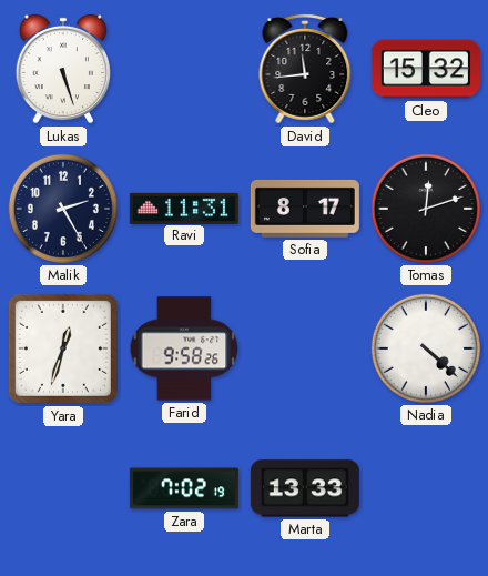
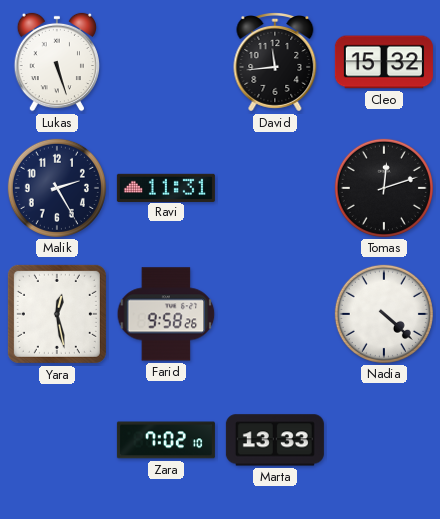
Sofia: 8:17 -> none (305, 209)
Yara: 12:33 -> 12:28 (57, 314)
Zara: 7:02:19 -> 7:02:10 (166, 440)
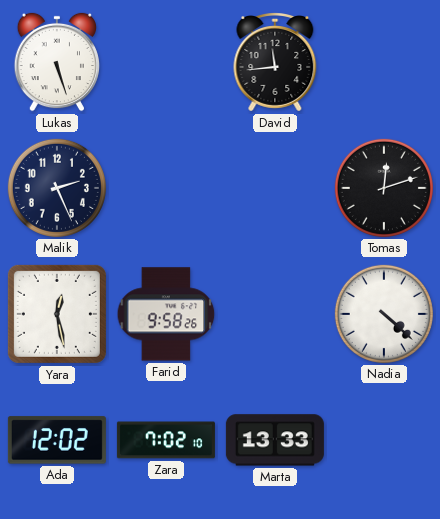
Cleo: 15:32 -> none (384, 62)
Malik: 2:25 -> 2:26 (57, 188)
Ravi: 11:31 -> none (166, 187)
Ada: none -> 12:02 (57, 440)
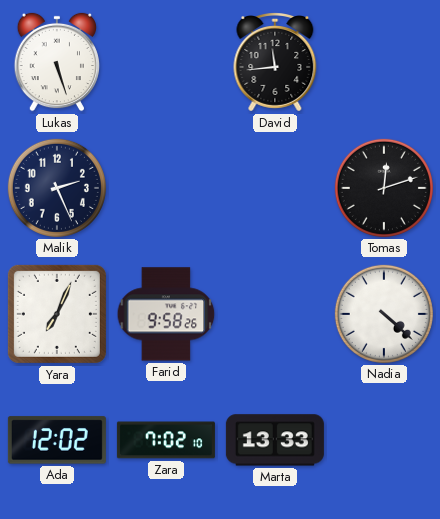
Yara: 12:28 -> 7:04 (57, 314)
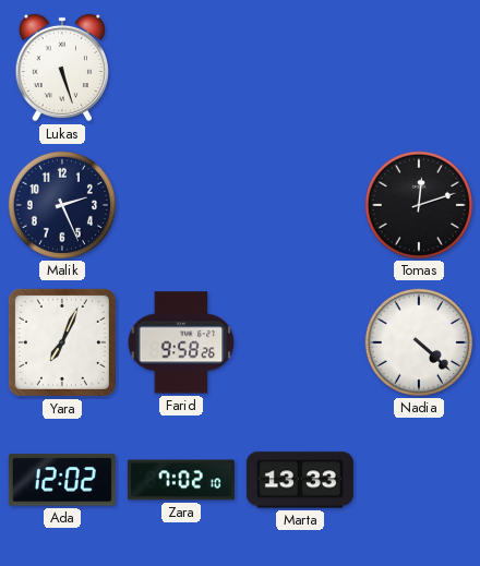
David: 11:44 -> none (275, 63)
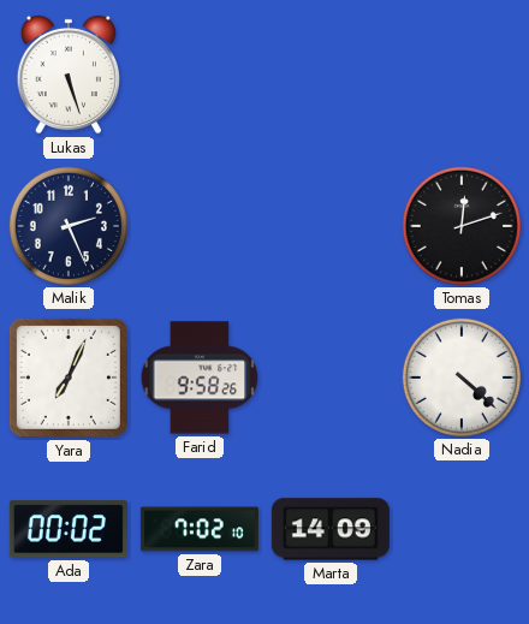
Ada: 12:02 -> 00:02 (69, 529)
Marta: 13:33 -> 14:09 (331, 529)
